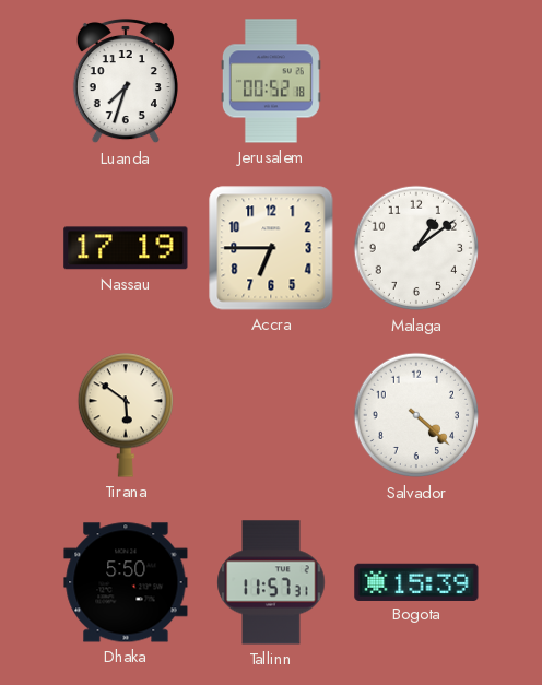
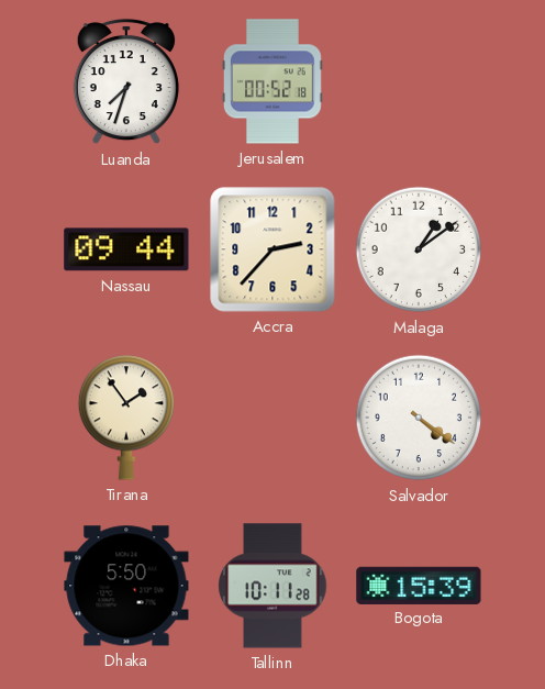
Nassau: 17:19 -> 09:44 (126, 249)
Accra: 6:45 -> 2:37 (272, 249)
Tirana: 5:51 -> 1:54 (125, 418)
Salvador: 4:22 -> 4:21 (419, 418)
Tallinn: 11:57 -> 10:11 (272, 586)
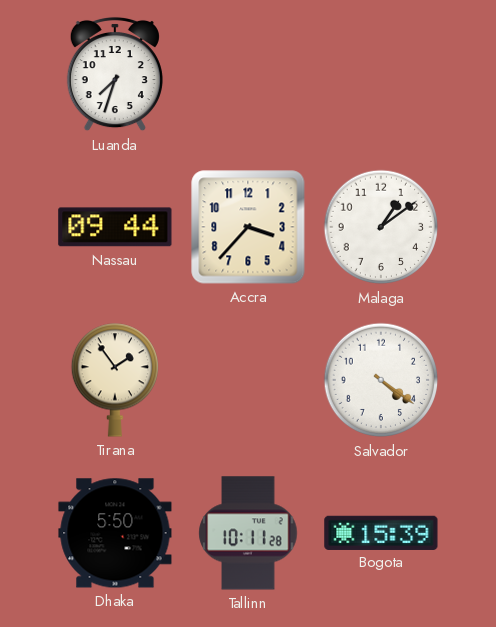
Jerusalem: 00:52 -> none (272, 81)
Accra: 2:37 -> 3:37 (248, 227)
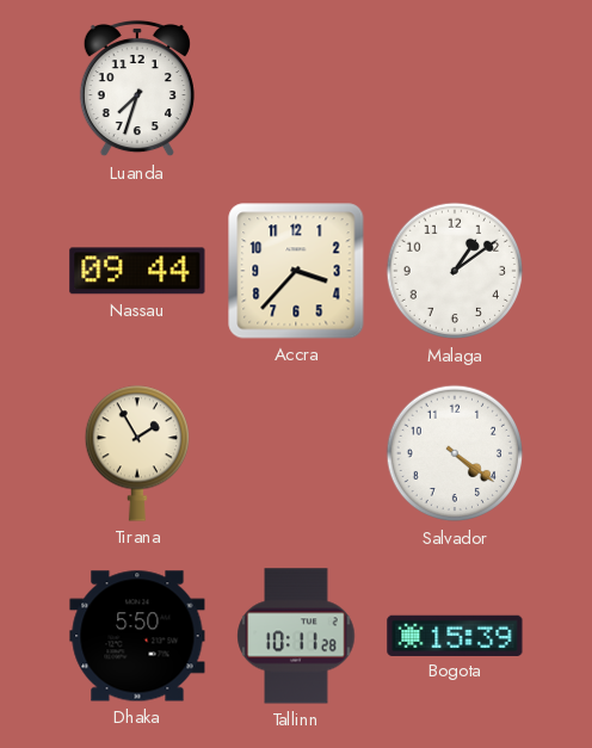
Tirana: 1:54 -> 1:55 (136, 453)
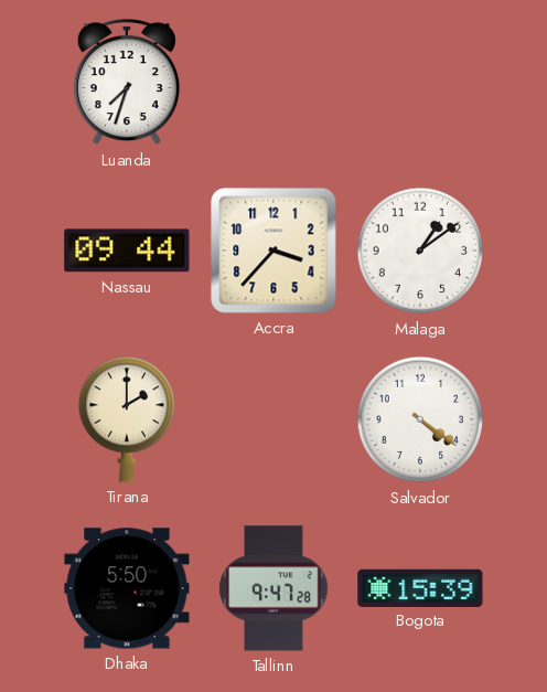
Tirana: 1:55 -> 2:00 (126, 419)
Tallinn: 10:11 -> 9:47 (273, 588)
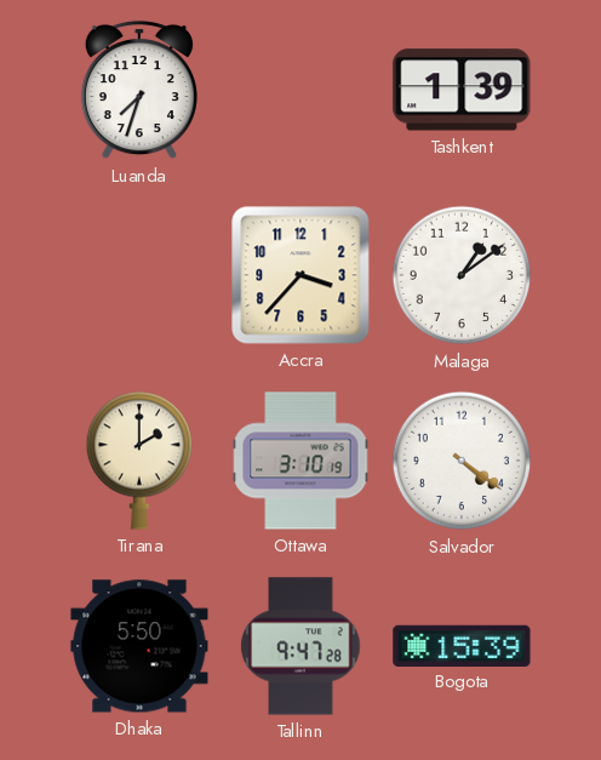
Tashkent: none -> 1:39 (462, 90)
Nassau: 09:44 -> none (127, 251)
Ottawa: none -> 3:10 (300, 461)
